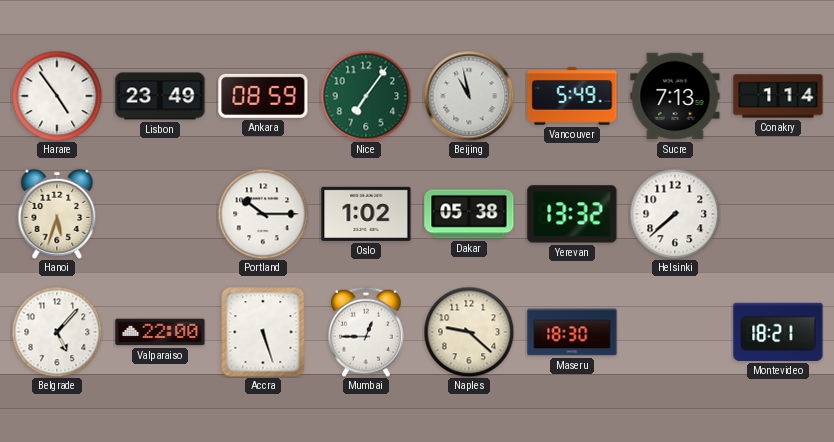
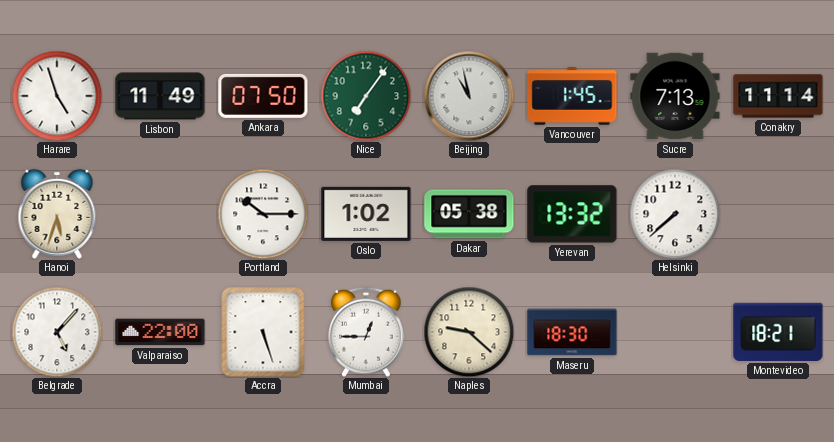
Harare: 4:54 -> 4:57 (57, 96)
Lisbon: 23:49 -> 11:49 (160, 96)
Ankara: 08:59 -> 07:50 (263, 96)
Vancouver: 5:49 -> 1:45 (572, 96)
Conakry: 1:14 -> 11:14 (778, 96)
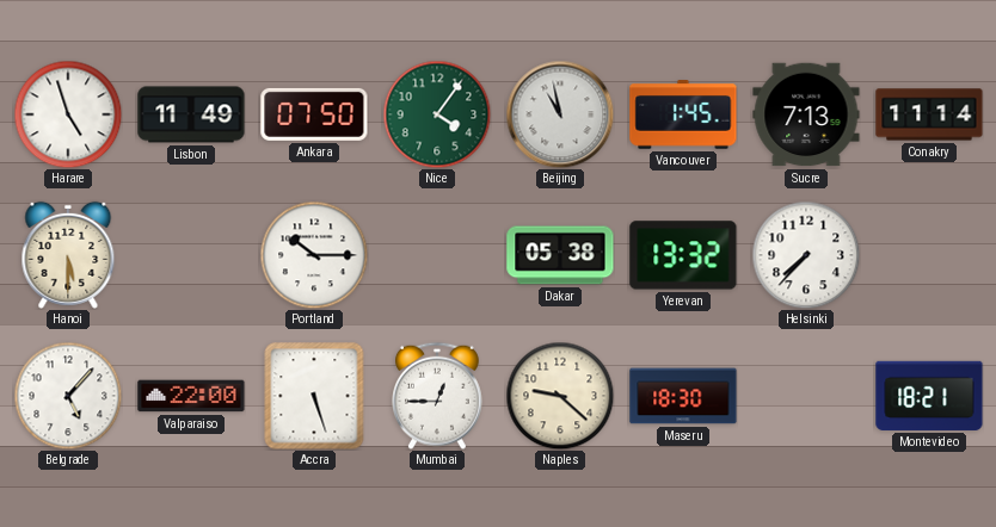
Nice: 7:06 -> 4:06 (437, 114)
Hanoi: 5:33 -> 5:30 (68, 255)
Oslo: 1:02 -> none (366, 214)
Helsinki: 7:38 -> 7:37 (806, 255)
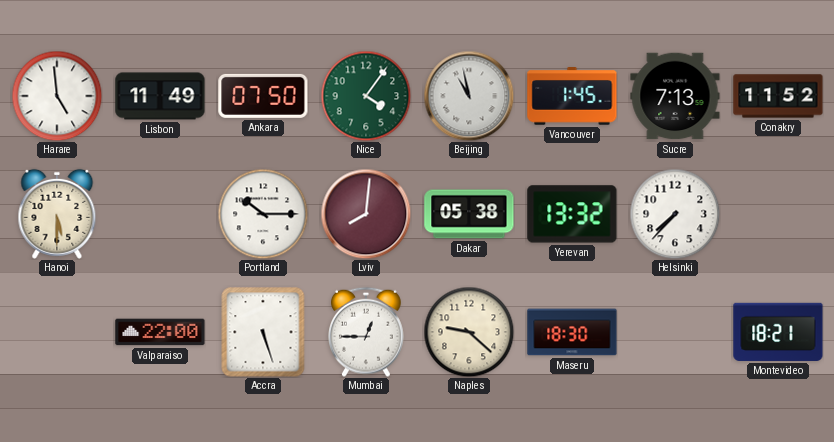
Harare: 4:57 -> 4:59 (57, 96)
Conakry: 11:14 -> 11:52 (778, 96)
Lviv: none -> 8:01 (366, 214)
Belgrade: 5:07 -> none (68, 396)
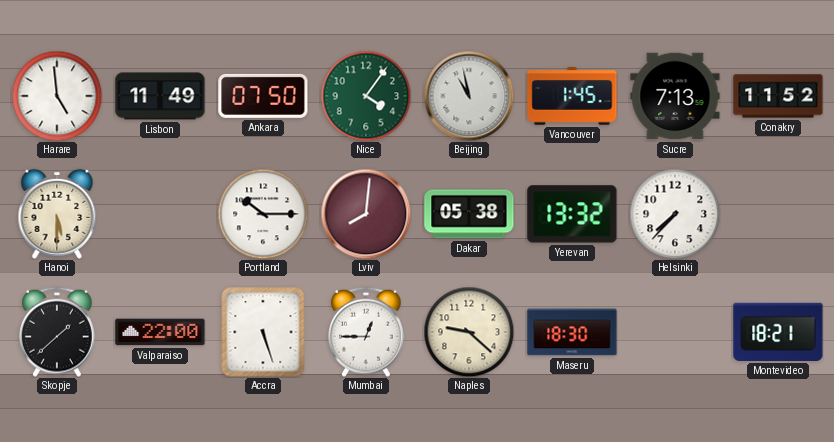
Skopje: none -> 1:38 (58, 332)
